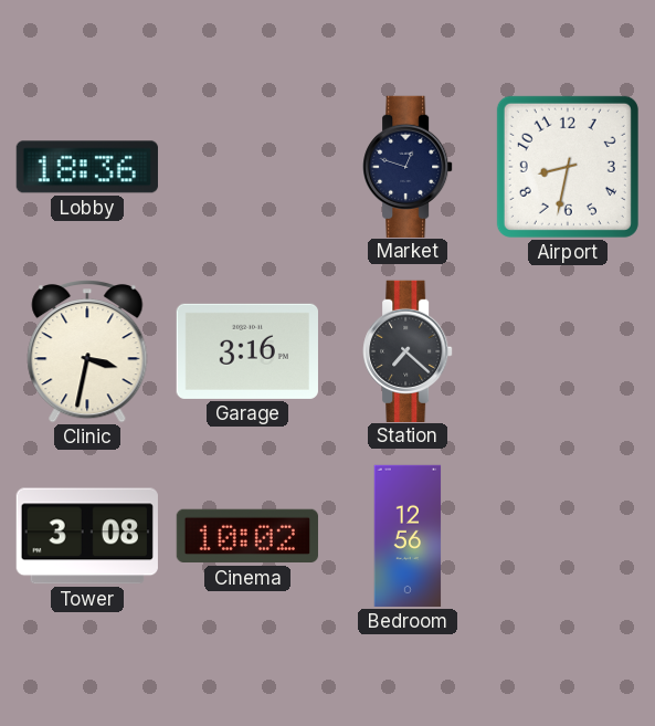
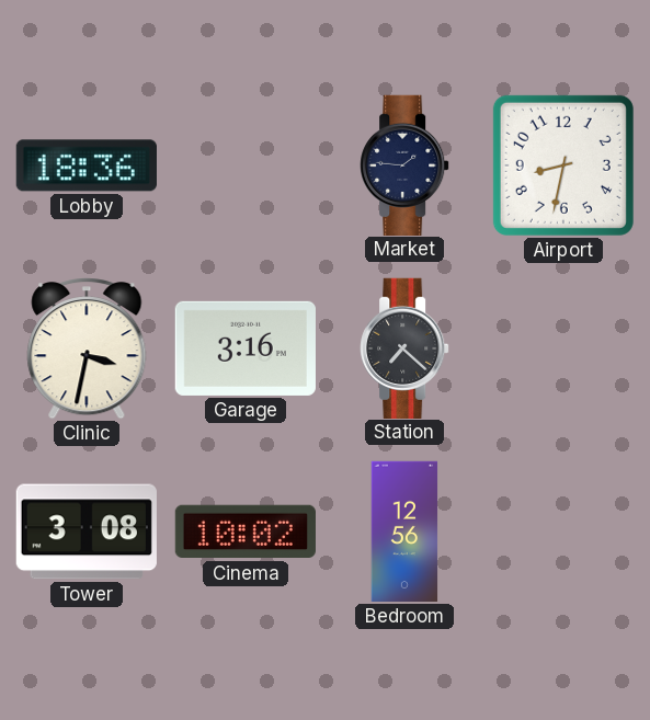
Market: 12:48 -> 1:46 (404, 164)
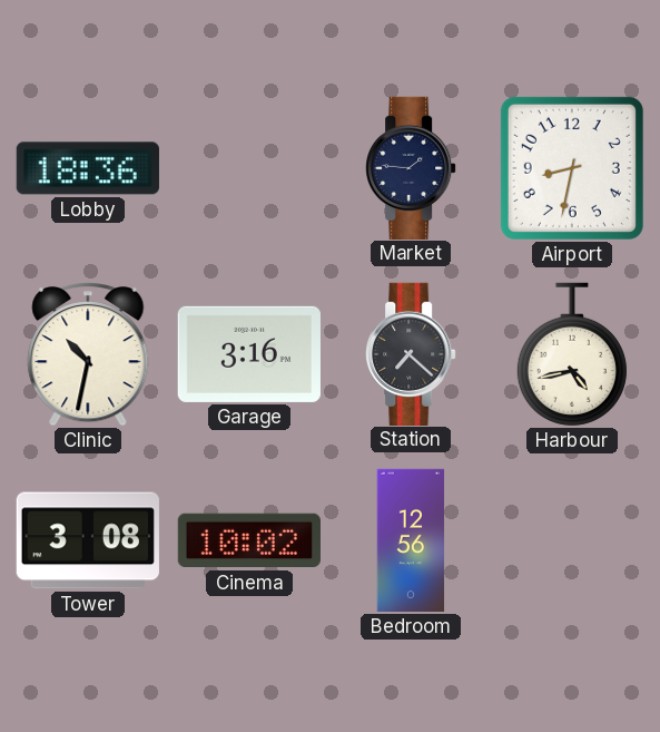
Clinic: 3:32 -> 10:32 (88, 354)
Harbour: none -> 4:43 (572, 354)
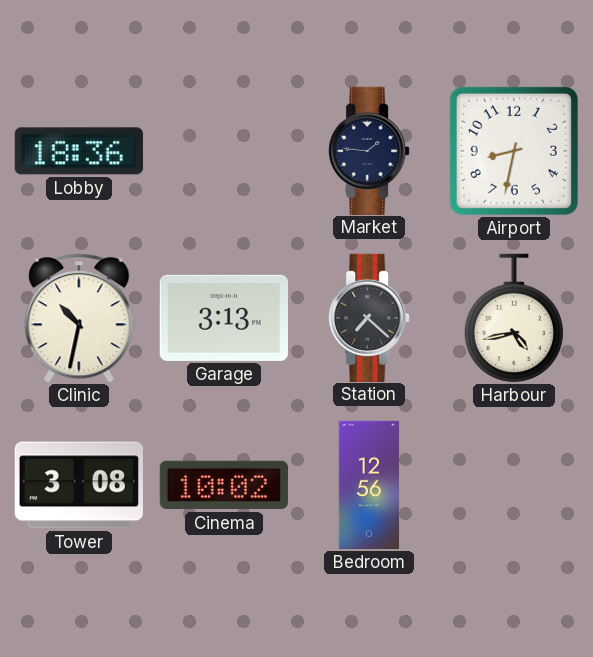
Garage: 3:16 -> 3:13 (224, 318)
